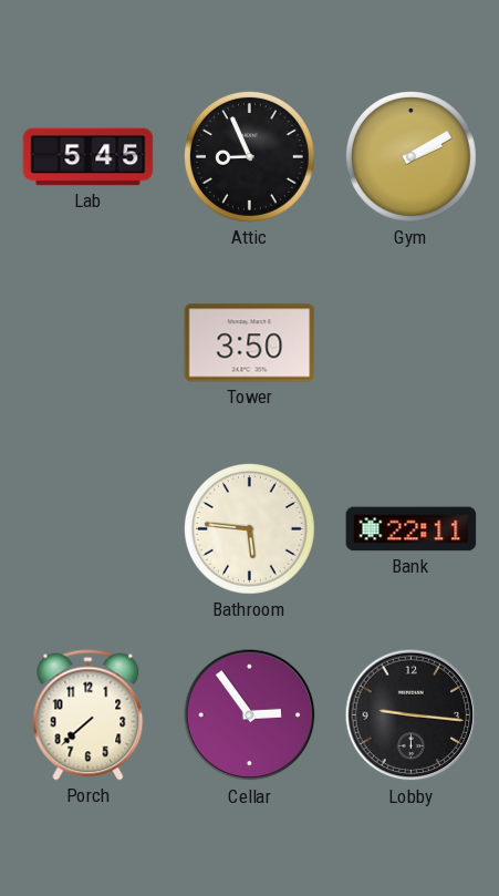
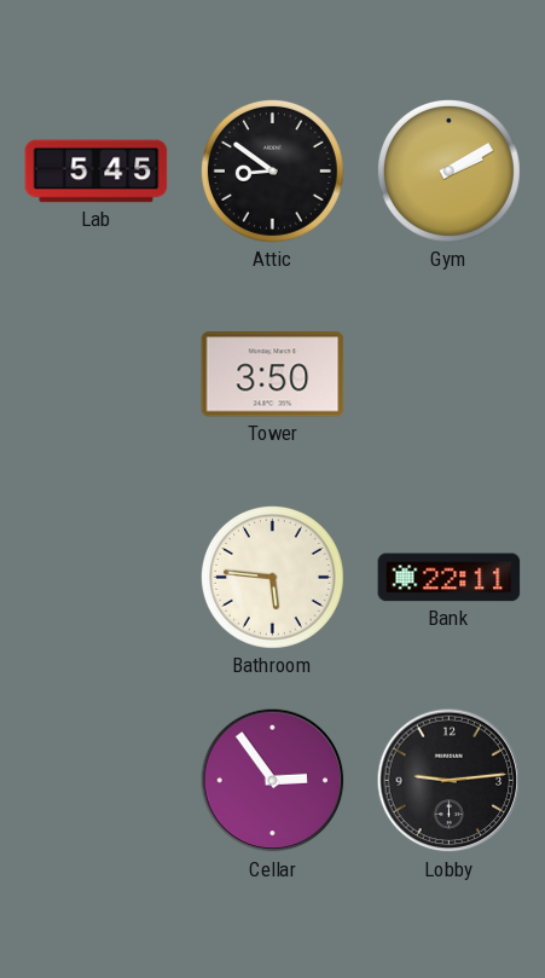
Attic: 8:56 -> 8:51 (272, 170)
Porch: 7:38 -> none (89, 715)
Lobby: 9:16 -> 9:14 (450, 781)
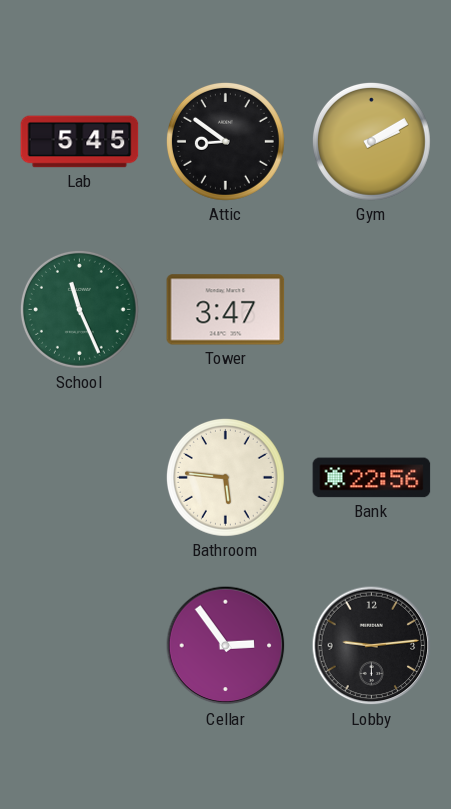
School: none -> 11:26 (79, 309)
Tower: 3:50 -> 3:47 (226, 310)
Bank: 22:11 -> 22:56 (372, 478)
